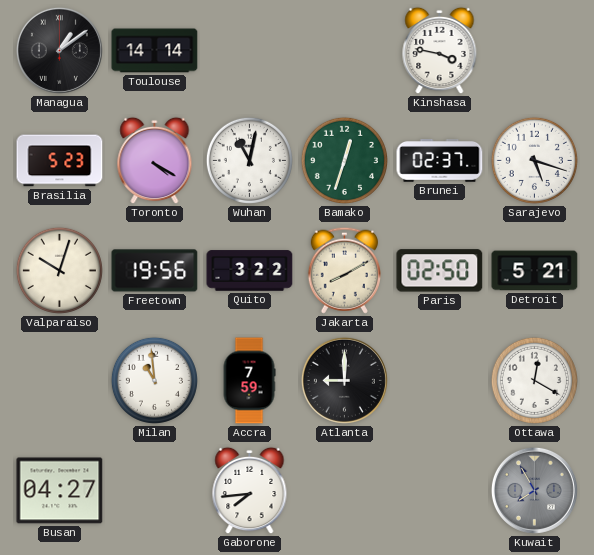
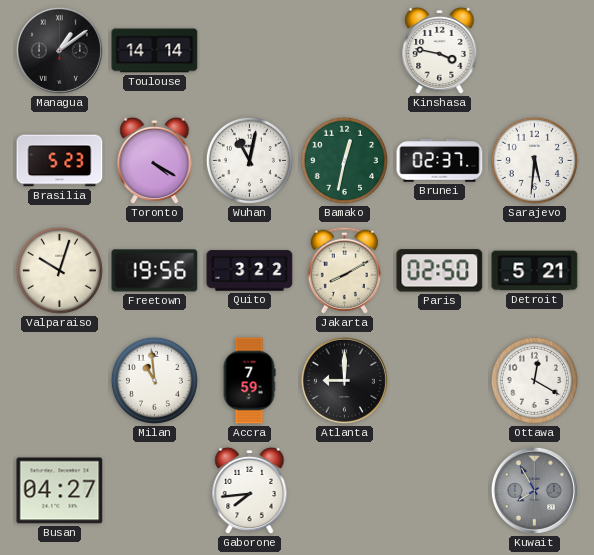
Bamako: 12:33 -> 12:32 (344, 160)
Sarajevo: 5:18 -> 5:31 (534, 160)
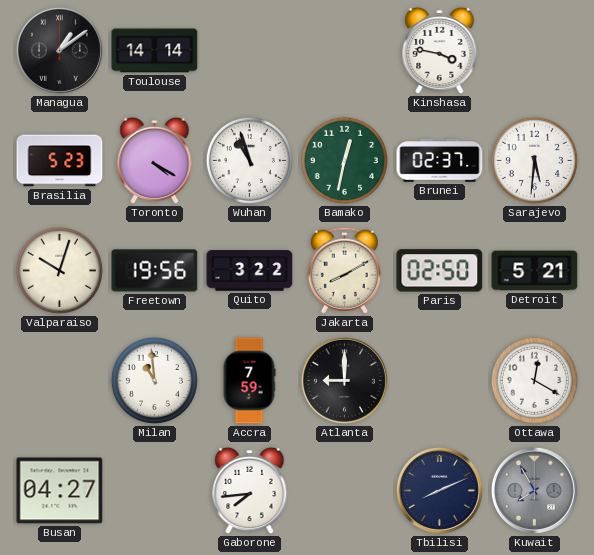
Wuhan: 11:02 -> 10:57 (249, 160)
Tbilisi: none -> 8:11 (439, 490)
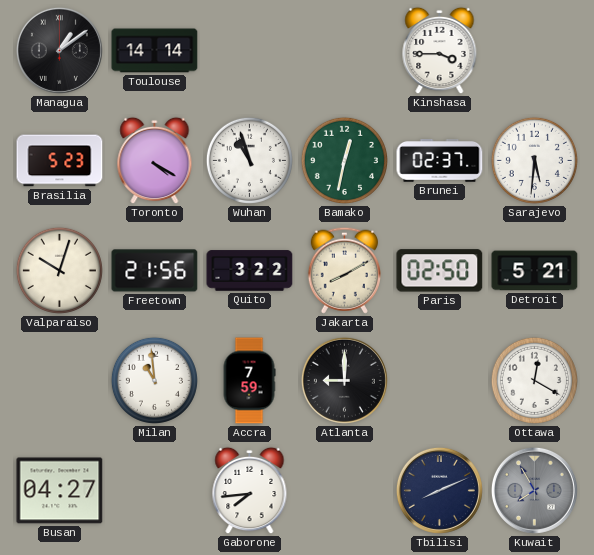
Kinshasa: 3:47 -> 3:45 (440, 51)
Freetown: 19:56 -> 21:56 (155, 271)
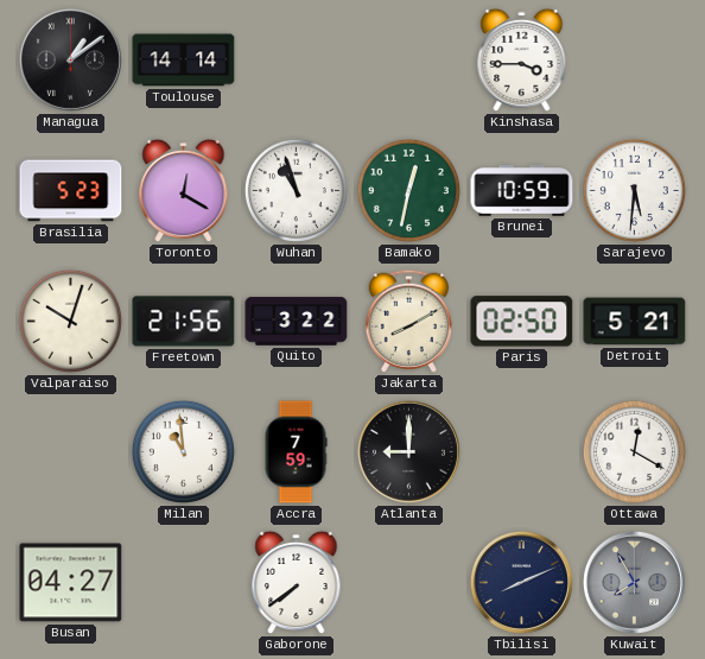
Toronto: 4:20 -> 12:20 (184, 191)
Brunei: 02:37 -> 10:59 (522, 191)
Gaborone: 7:44 -> 7:39 (297, 583)
